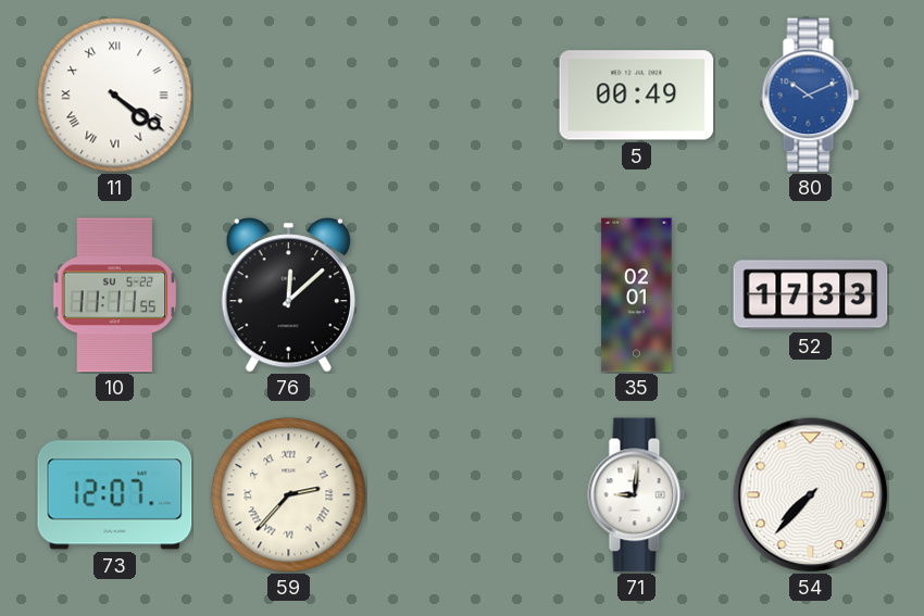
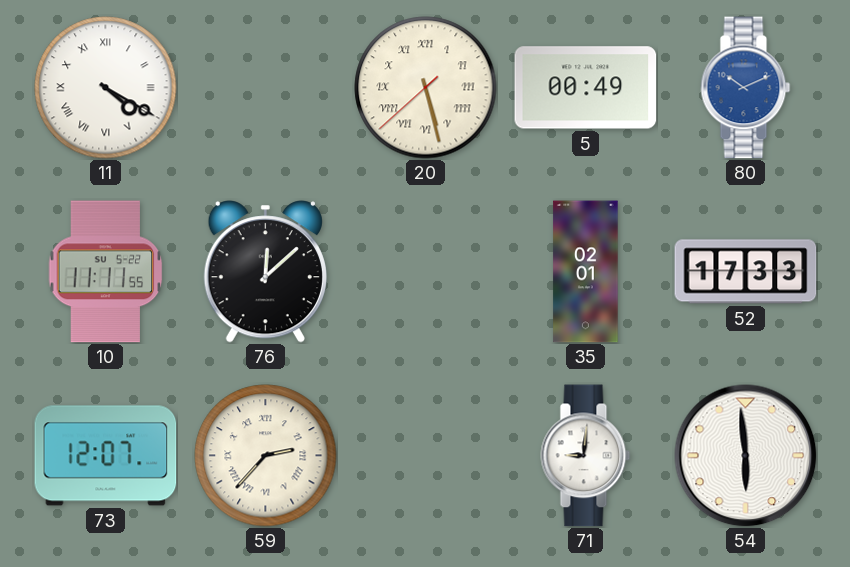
11: 4:21 -> 4:20 (106, 88)
20: none -> 5:27 (426, 88)
54: 7:37 -> 5:59 (746, 456)
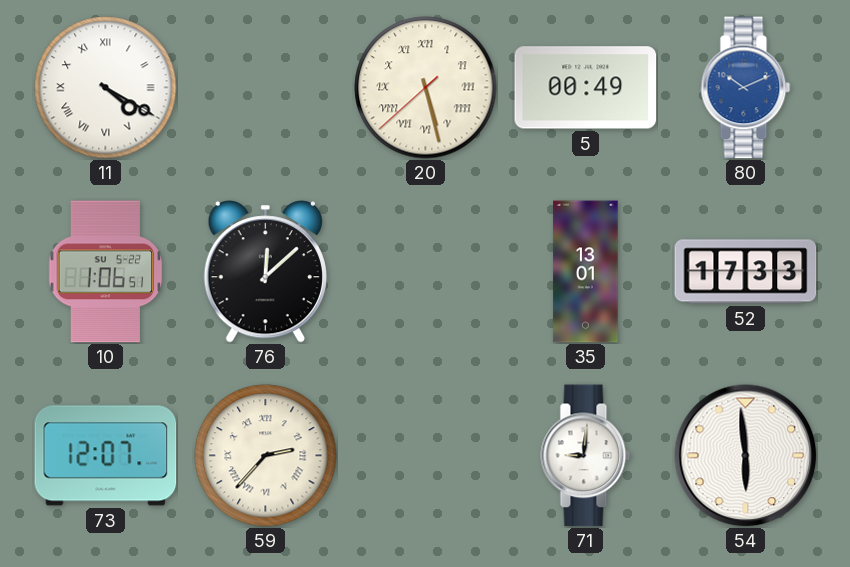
10: 11:11 -> 1:06 (106, 272)
35: 02:01 -> 13:01 (586, 272)
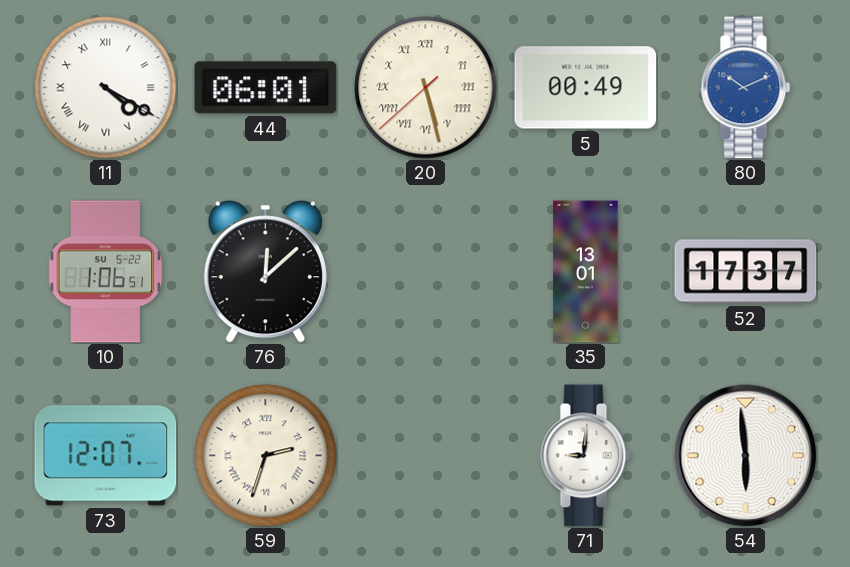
44: none -> 06:01 (266, 88)
52: 17:33 -> 17:37 (746, 272)
59: 2:37 -> 2:33 (266, 456)
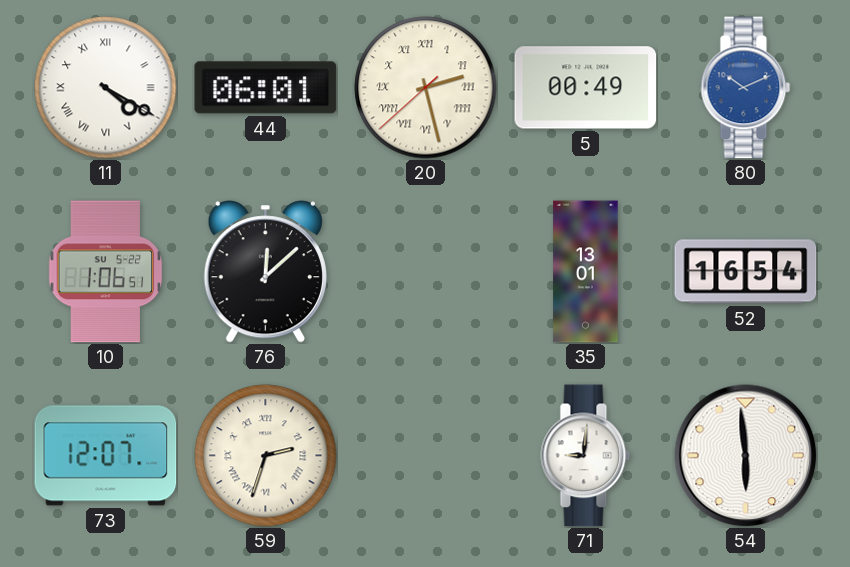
20: 5:27 -> 2:27 (426, 88)
52: 17:37 -> 16:54 (746, 272)
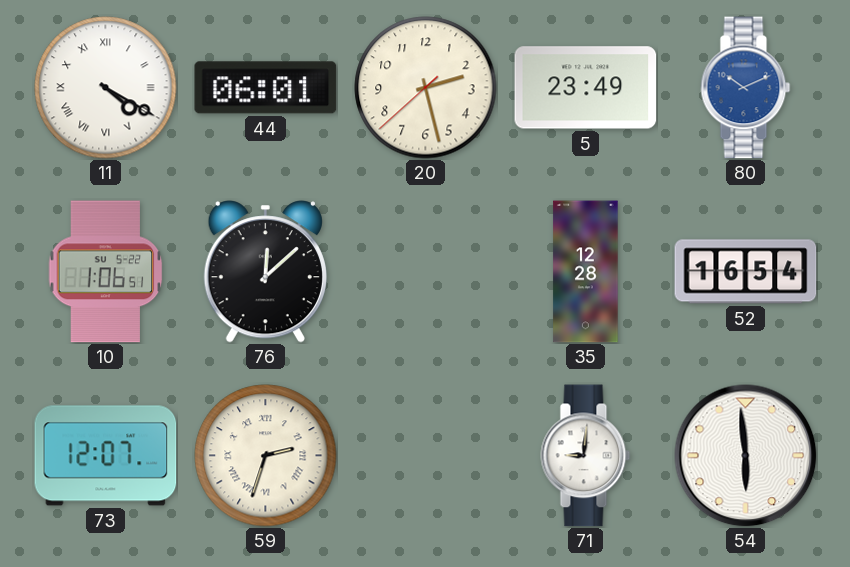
20 numerals: Roman -> Arabic (426, 88)
5: 00:49 -> 23:49 (586, 88)
35: 13:01 -> 12:28 (586, 272)
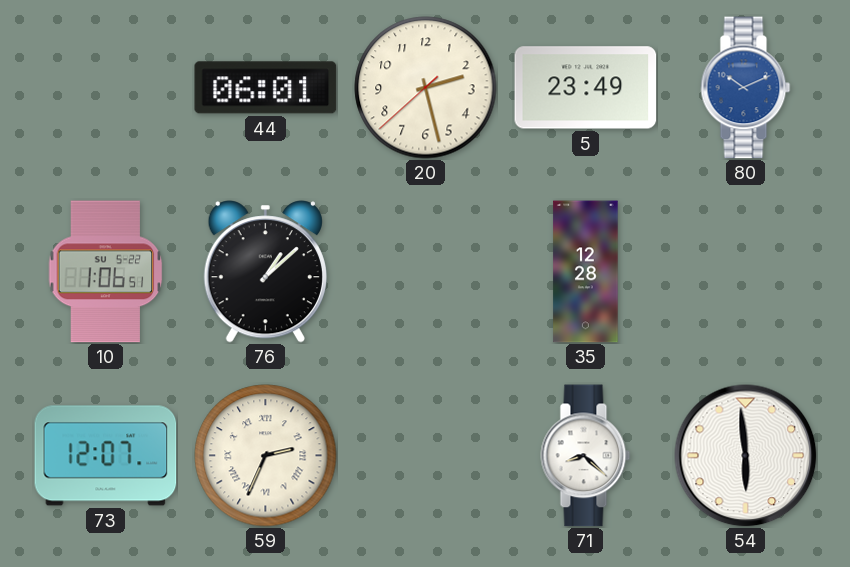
11: 4:20 -> none (106, 88)
76: 12:08 -> 1:08 (265, 272)
52: 16:54 -> none (746, 272)
59: 2:33 -> 2:34 (266, 456)
71: 9:01 -> 8:22 (586, 456)
